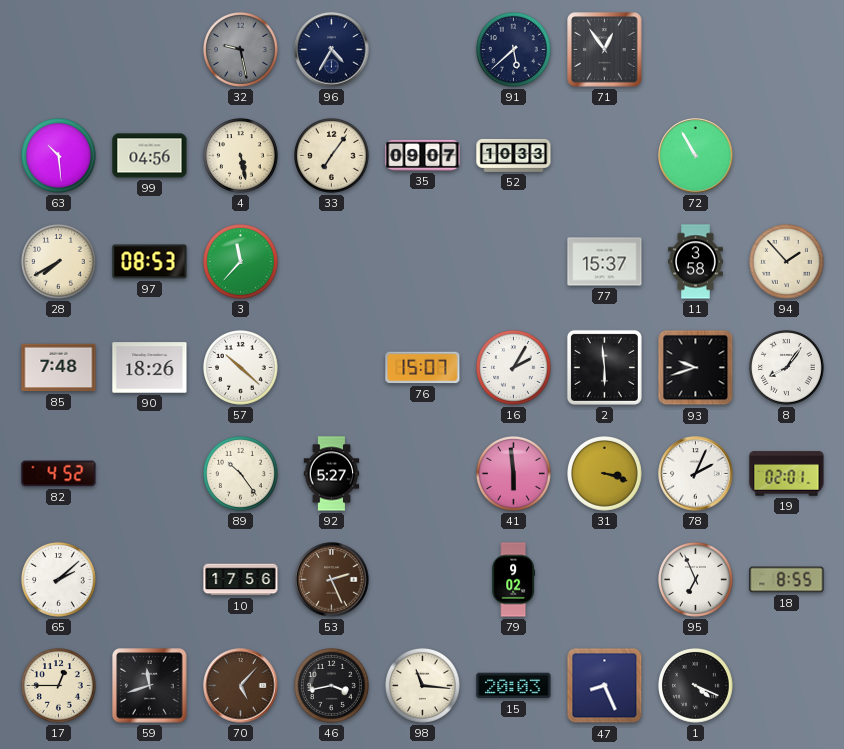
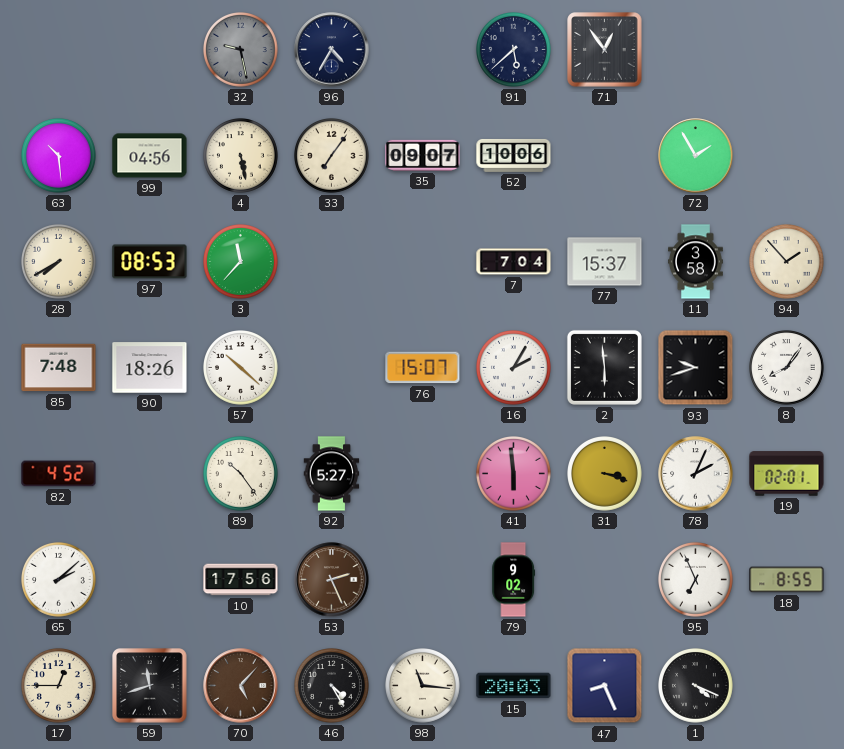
52: 10:33 -> 10:06 (514, 156)
72: 10:55 -> 1:55 (696, 156)
7: none -> 7:04 (514, 262)
46: 3:43 -> 4:25 (332, 686)
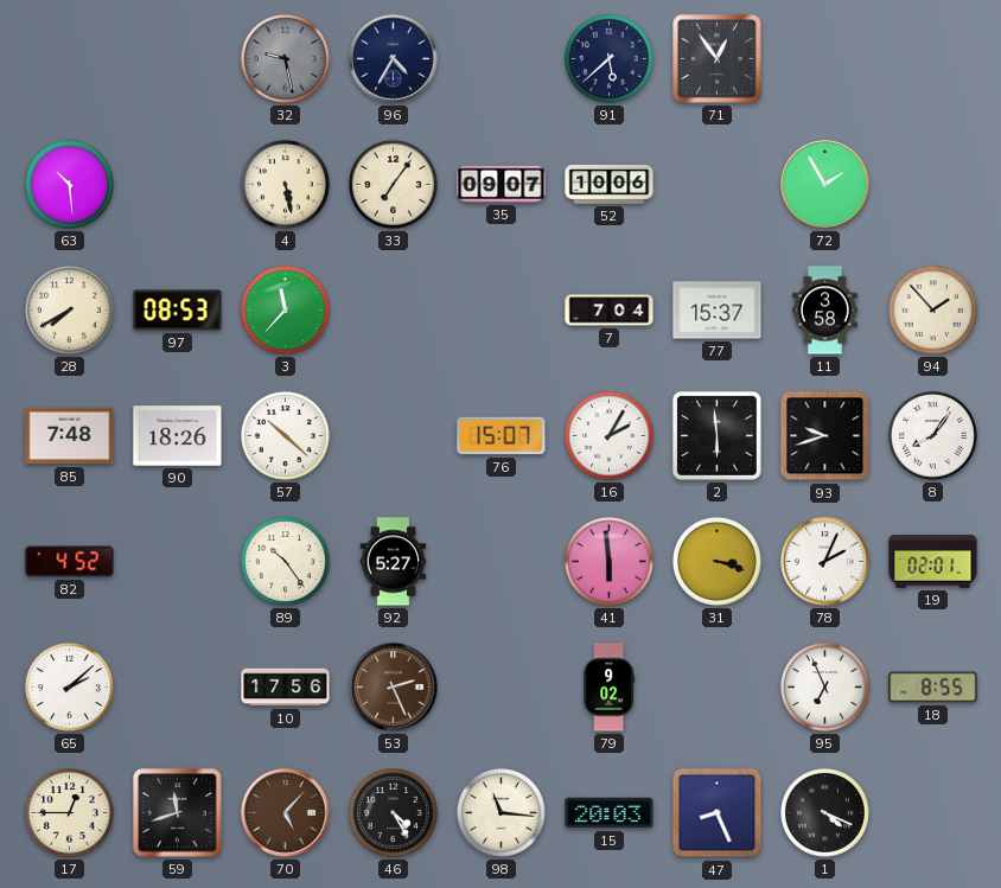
99: 04:56 -> none (150, 156)
